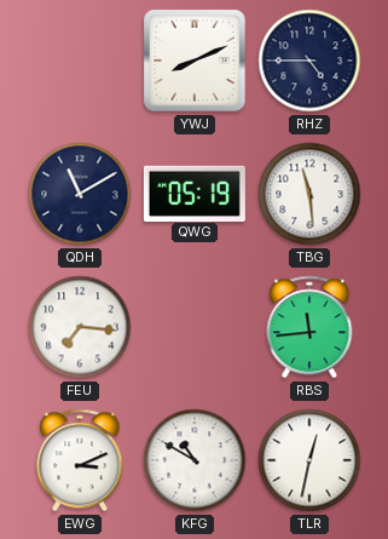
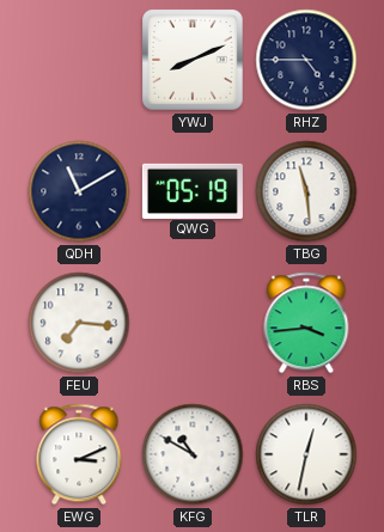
RBS: 11:44 -> 3:44 (306, 323)
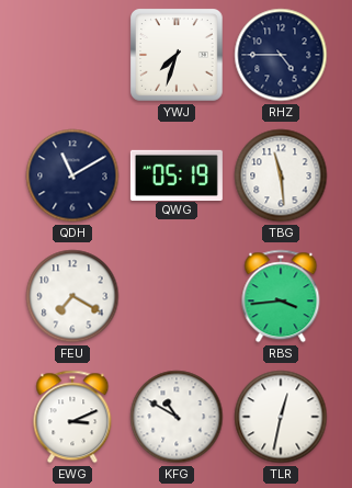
YWJ: 8:11 -> 7:33 (178, 56)
FEU: 7:16 -> 7:20 (72, 296)
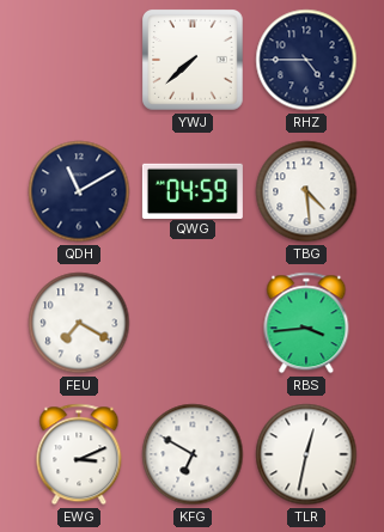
YWJ: 7:33 -> 7:38 (194, 61)
QWG: 05:19 -> 04:59 (193, 190)
TBG: 11:29 -> 4:29 (306, 191)
KFG: 10:50 -> 6:50 (193, 454)
